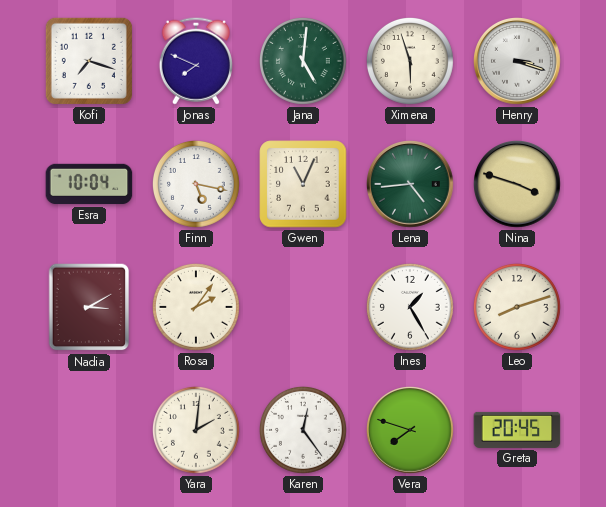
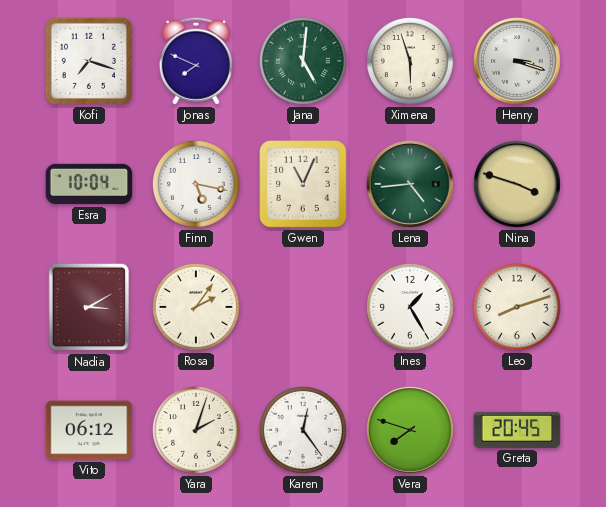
Vito: none -> 06:12 (89, 430)
Yara: 2:01 -> 2:03 (197, 431)
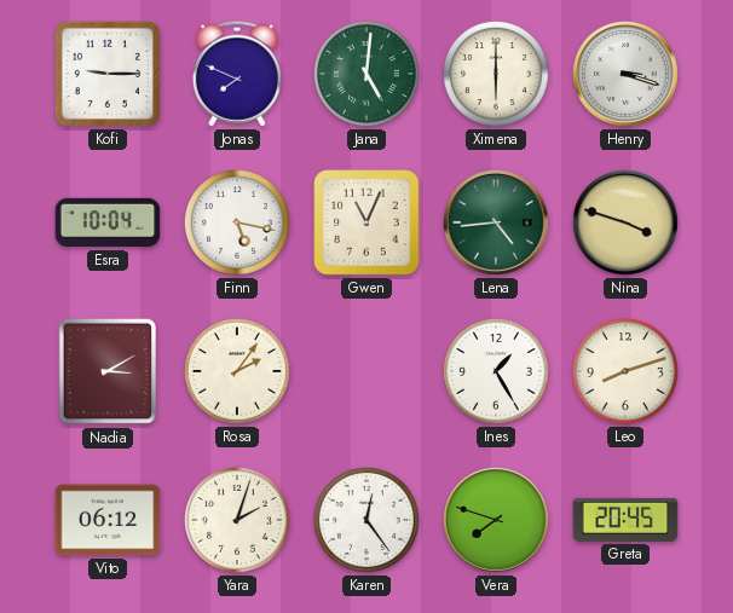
Kofi: 7:18 -> 9:15 (108, 74)
Ximena: 5:57 -> 6:00 (497, 75)
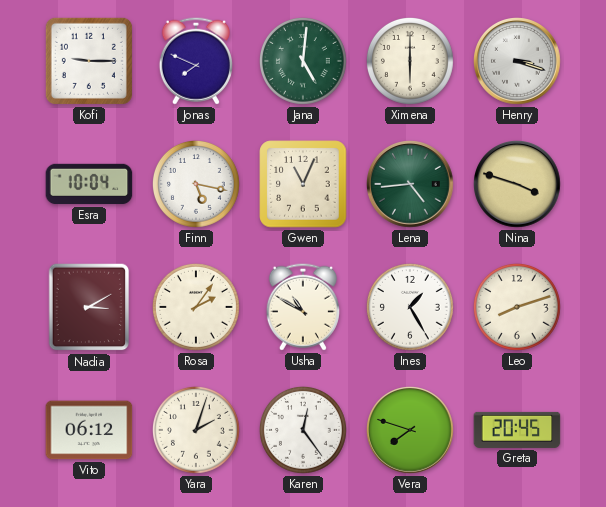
Usha: none -> 10:50 (303, 307)
